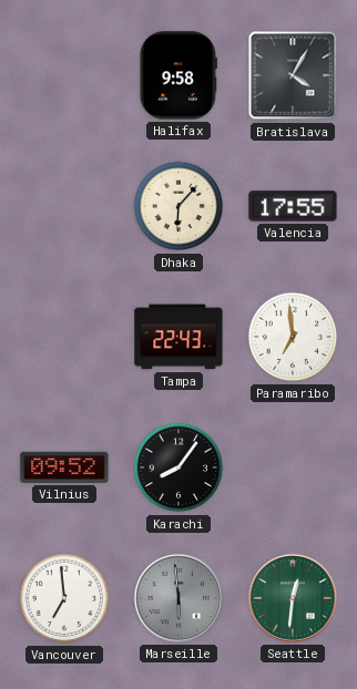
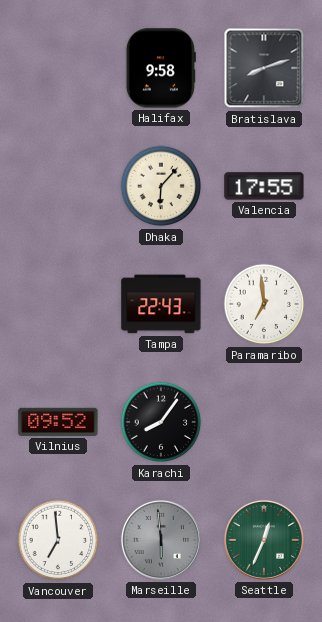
Bratislava: 4:05 -> 8:12 (264, 68)
Seattle: 12:31 -> 12:34 (264, 540)
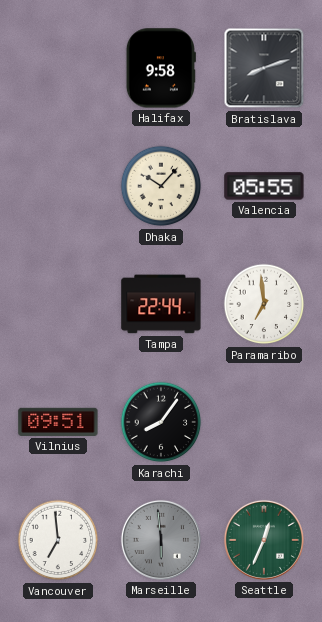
Dhaka: 6:07 -> 10:07 (161, 186)
Valencia: 17:55 -> 05:55 (264, 186)
Tampa: 22:43 -> 22:44 (161, 304)
Vilnius: 09:52 -> 09:51 (58, 422)
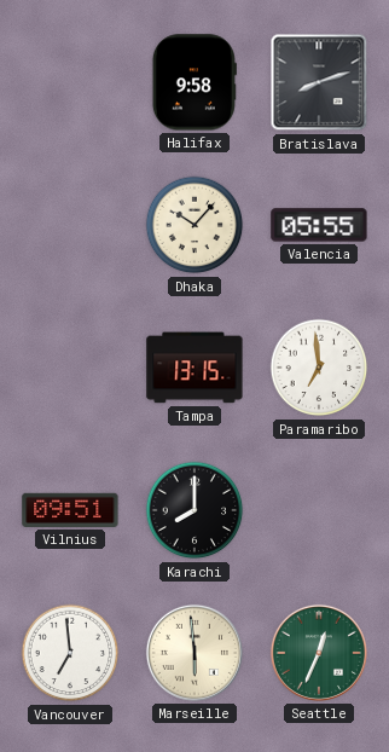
Tampa: 22:44 -> 13:15 (194, 368)
Karachi: 8:06 -> 8:00 (194, 510)
Marseille dial: grey -> cream (194, 653)
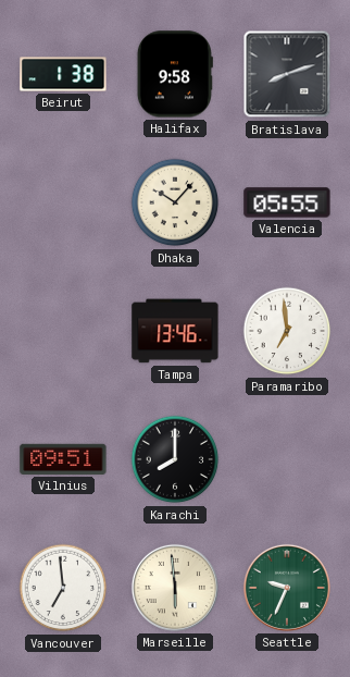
Beirut: none -> 1:38 (63, 74)
Tampa: 13:15 -> 13:46 (175, 331)
Seattle: 12:34 -> 9:34 (287, 588)
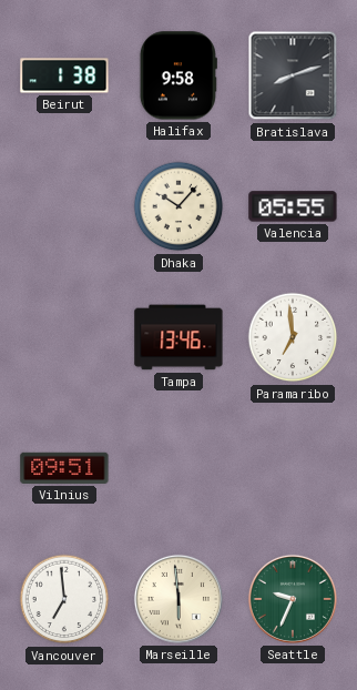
Karachi: 8:00 -> none (175, 459)
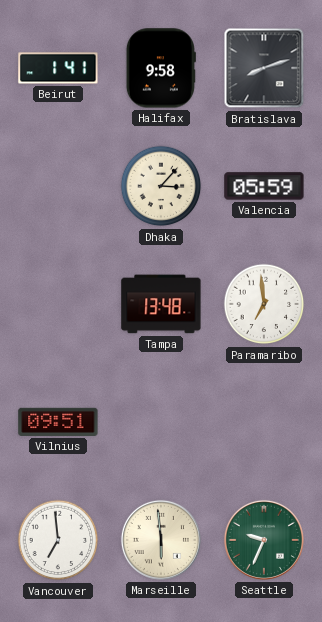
Beirut: 1:38 -> 1:41 (58, 68)
Dhaka: 10:07 -> 3:07 (161, 186)
Valencia: 05:55 -> 05:59 (264, 186)
Tampa: 13:46 -> 13:48 (161, 304)
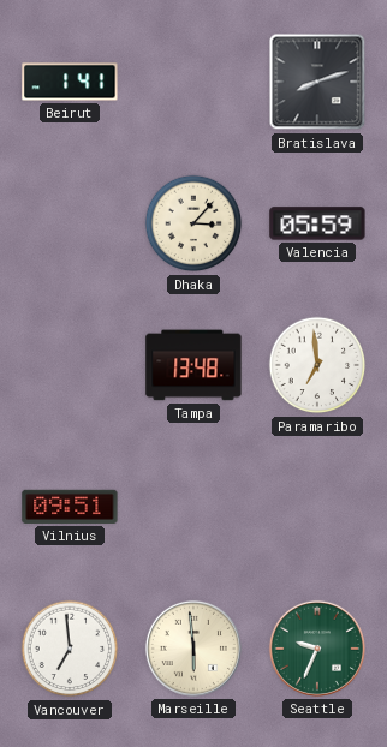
Halifax: 9:58 -> none (161, 68)
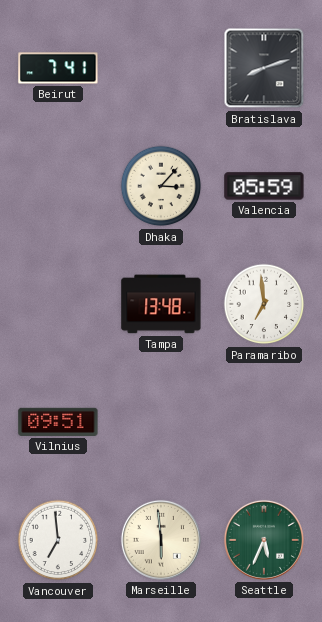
Beirut: 1:41 -> 7:41 (58, 68)
Seattle: 9:34 -> 5:34 (264, 540)
